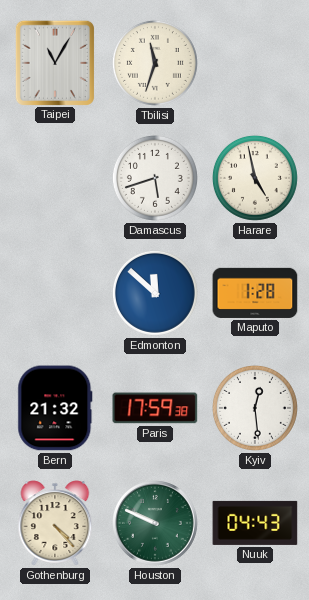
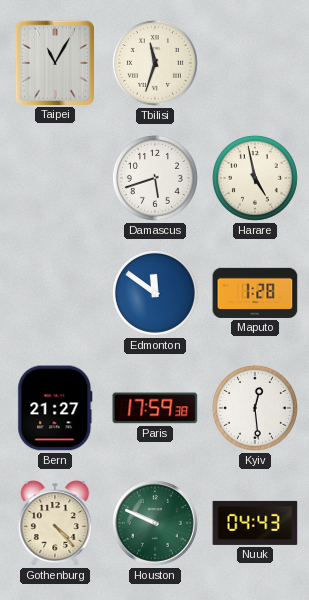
Edmonton: 11:52 -> 11:51 (155, 293)
Bern: 21:32 -> 21:27 (55, 408)
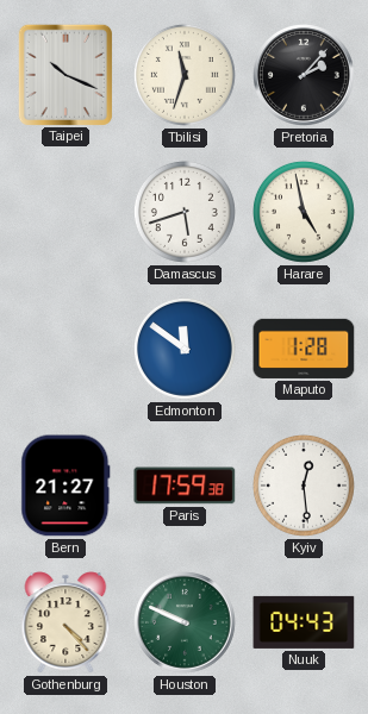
Taipei: 11:05 -> 10:19 (66, 74)
Pretoria: none -> 2:07 (305, 76)
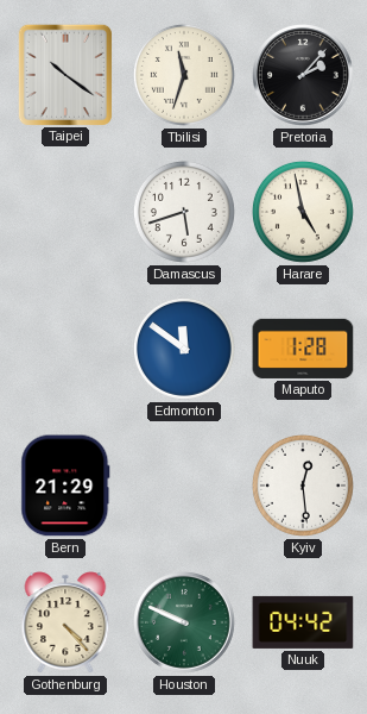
Taipei: 10:19 -> 10:21 (65, 74)
Bern: 21:27 -> 21:29 (65, 486)
Paris: 17:59 -> none (185, 486)
Nuuk: 04:43 -> 04:42 (303, 622)
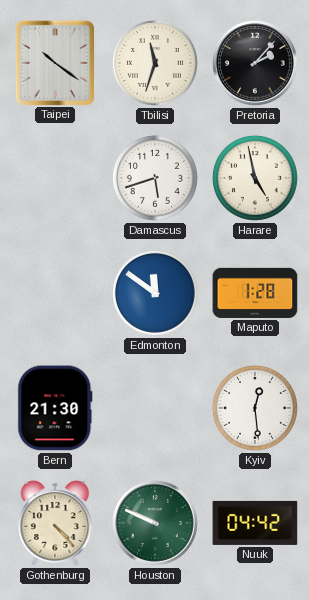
Bern: 21:29 -> 21:30 (55, 408)
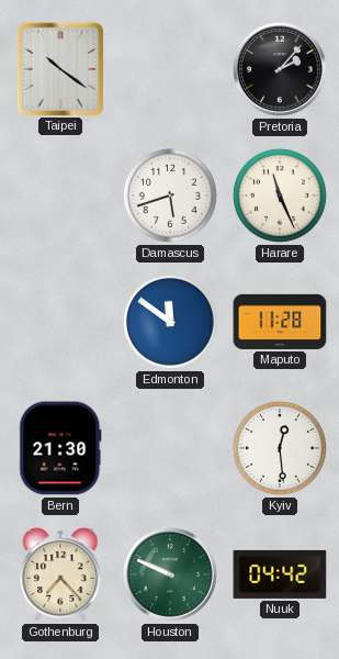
Tbilisi: 11:33 -> none (155, 63)
Harare: 4:58 -> 11:26 (280, 196)
Maputo: 1:28 -> 11:28 (280, 322)
Gothenburg: 4:23 -> 7:23 (60, 574)
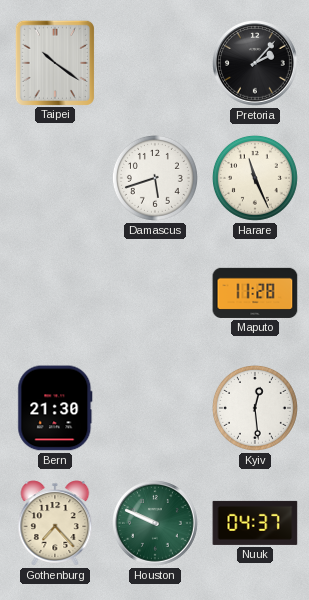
Edmonton: 11:51 -> none (170, 322)
Nuuk: 04:42 -> 04:37 (255, 523)
